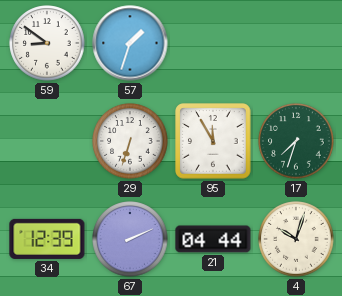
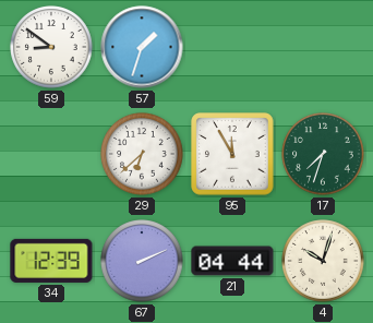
29: 6:33 -> 6:38 (142, 154)
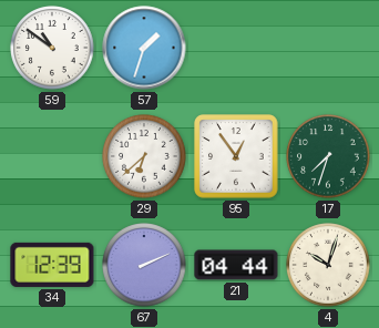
59: 8:51 -> 10:51 (52, 48)
95: 11:55 -> 12:54 (236, 156)
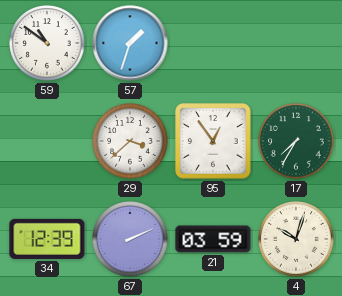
29: 6:38 -> 3:38 (130, 141)
17: 7:33 -> 7:35 (296, 141)
21: 04:44 -> 03:59 (213, 239)
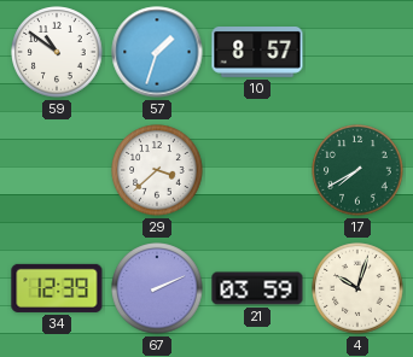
10: none -> 8:57 (257, 53)
95: 12:54 -> none (213, 141)
17: 7:35 -> 7:40 (357, 170)
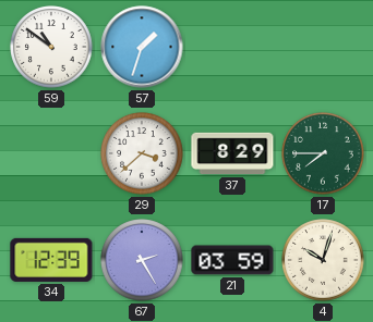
10: 8:57 -> none (257, 53)
37: none -> 8:29 (232, 153)
17: 7:40 -> 7:45 (323, 153)
67: 2:11 -> 2:25 (142, 260)
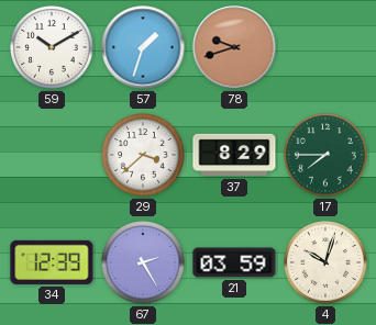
59: 10:51 -> 10:10 (52, 47)
78: none -> 9:42 (234, 47)
